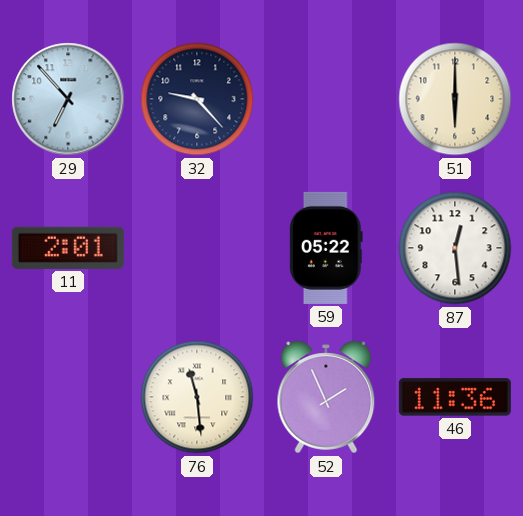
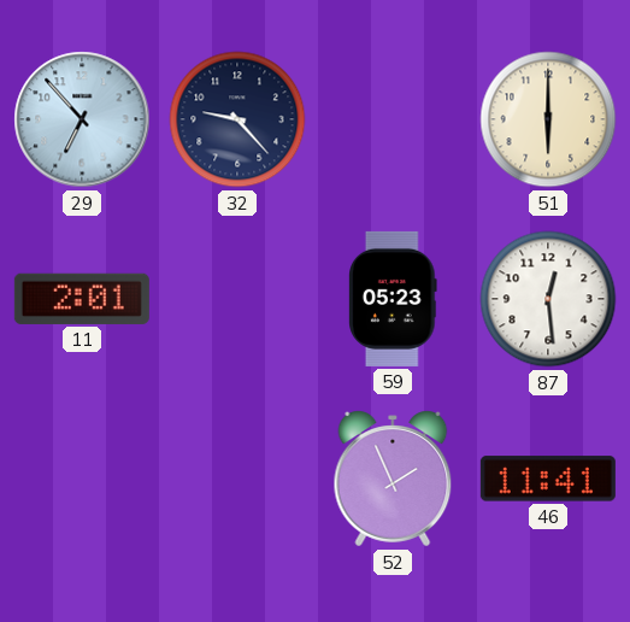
59: 05:22 -> 05:23 (394, 299)
76: 11:29 -> none (197, 397)
46: 11:36 -> 11:41 (548, 479)
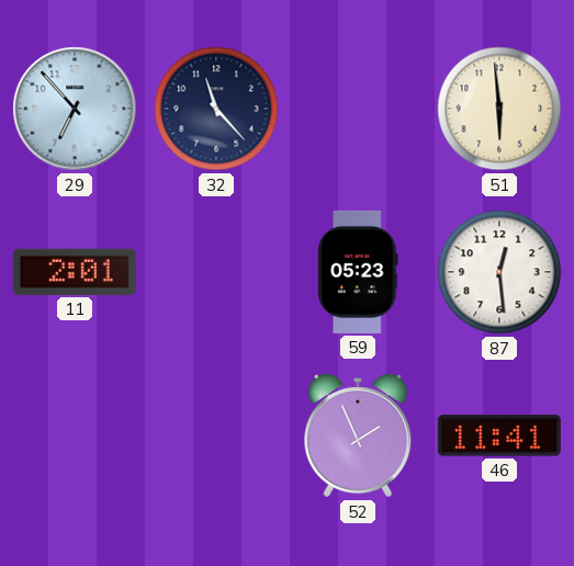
32: 9:23 -> 11:23 (216, 109)
51: 6:00 -> 5:59 (499, 109)
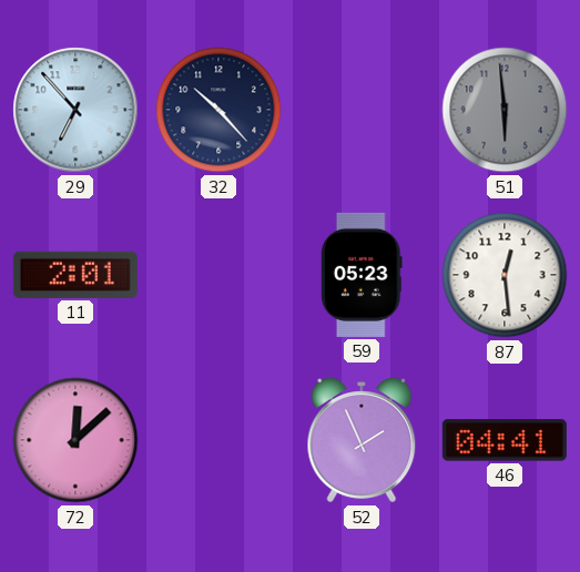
32: 11:23 -> 10:23 (218, 110)
51 dial: cream -> grey (505, 110)
72: none -> 12:08 (75, 440)
46: 11:41 -> 04:41 (505, 440)
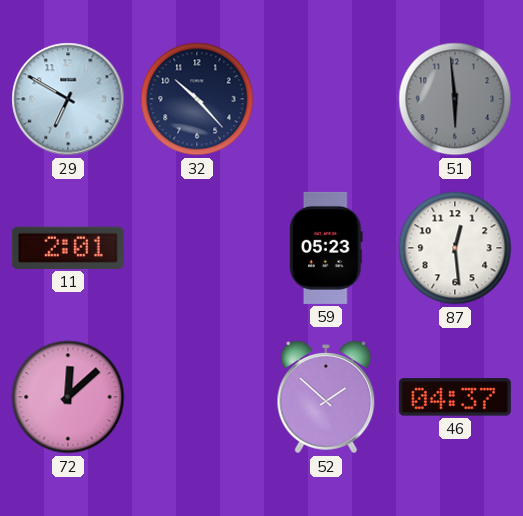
29: 6:53 -> 6:50 (68, 99)
52: 1:56 -> 1:52 (326, 397)
46: 04:41 -> 04:37 (455, 397)
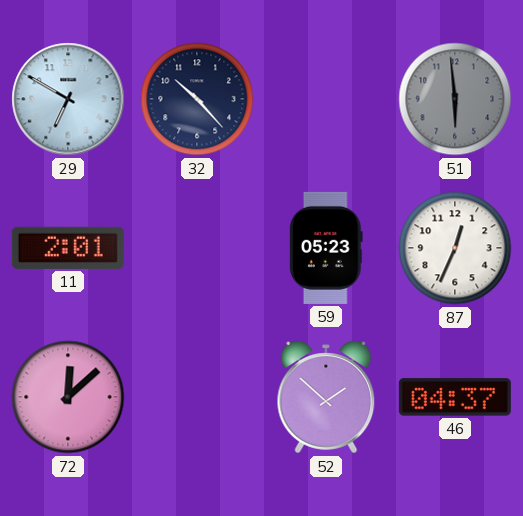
87: 12:29 -> 12:34 (455, 248)
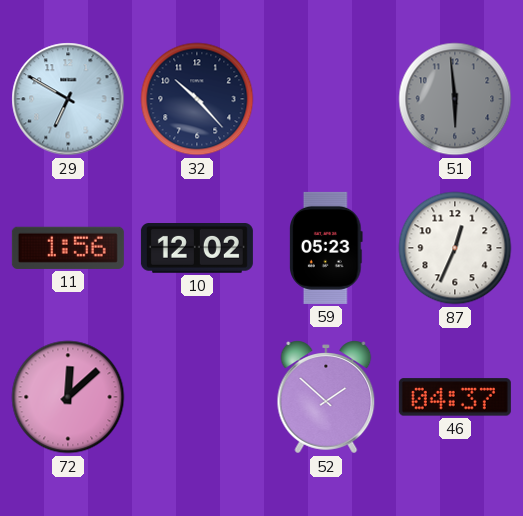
11: 2:01 -> 1:56 (68, 248)
10: none -> 12:02 (197, 249)
